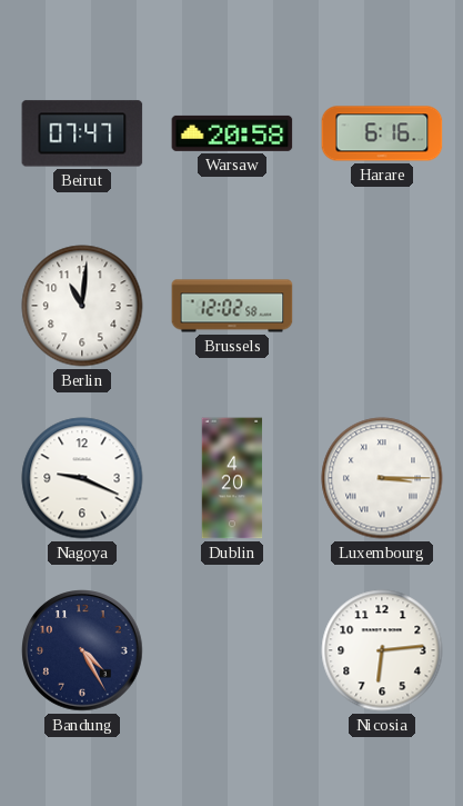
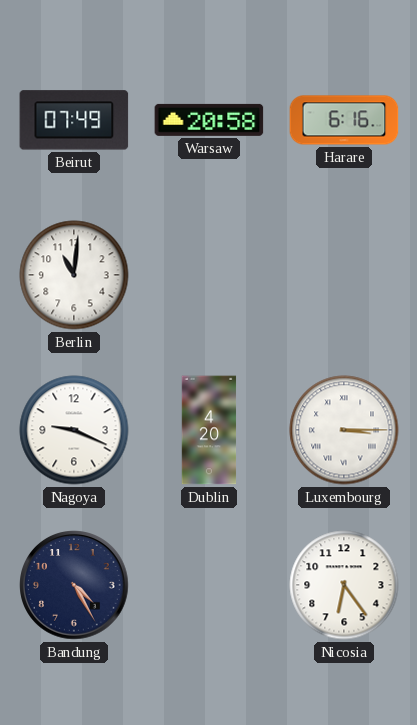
Beirut: 07:47 -> 07:49 (74, 120)
Brussels: 12:02 -> none (232, 306)
Nicosia: 6:14 -> 6:24 (344, 585)
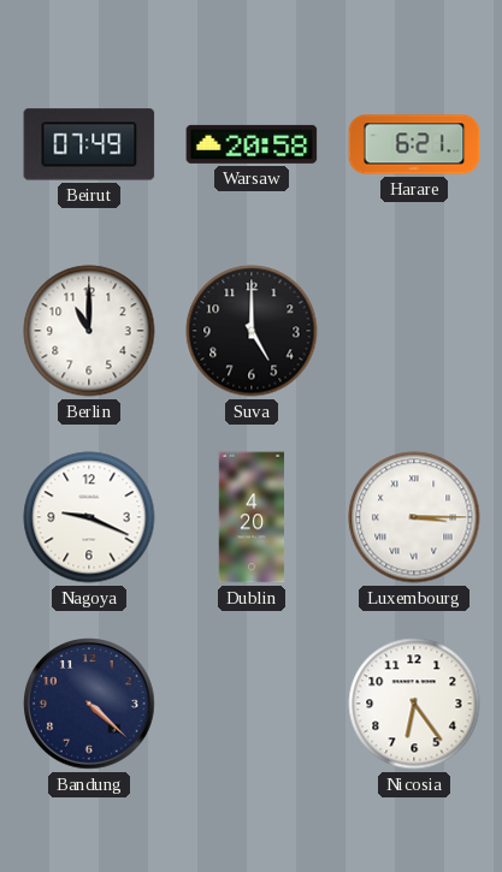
Harare: 6:16 -> 6:21 (414, 144)
Berlin: 11:01 -> 11:00 (89, 331)
Suva: none -> 5:00 (252, 331)
Bandung: 4:25 -> 4:22 (89, 704)
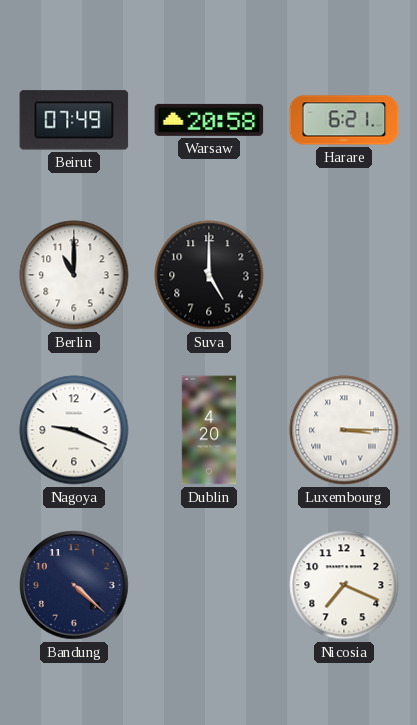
Nicosia: 6:24 -> 7:19 (344, 585)
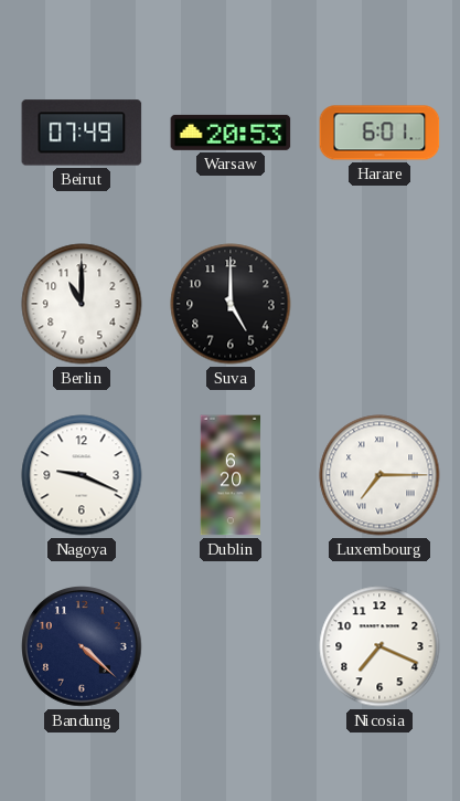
Warsaw: 20:58 -> 20:53 (231, 133)
Harare: 6:21 -> 6:01 (379, 133)
Dublin: 4:20 -> 6:20 (231, 475)
Luxembourg: 3:15 -> 7:15 (379, 475)
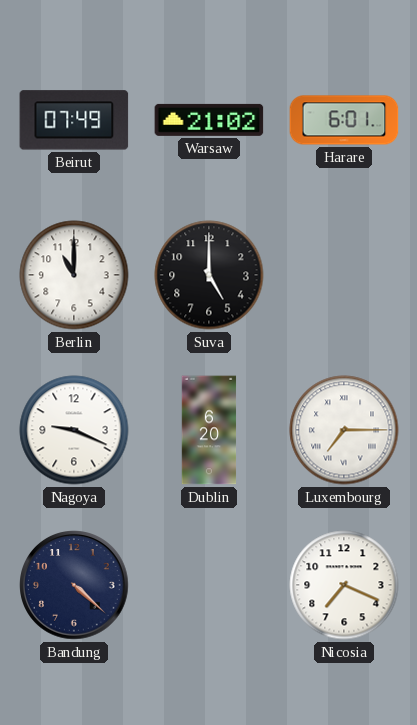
Warsaw: 20:53 -> 21:02 (209, 120)
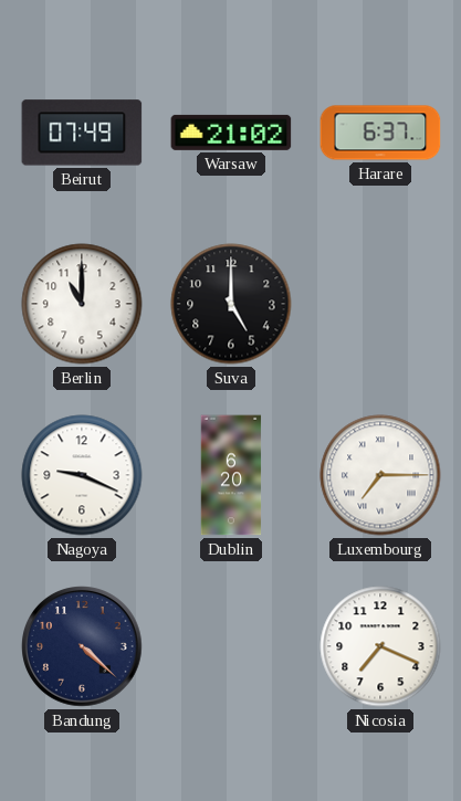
Harare: 6:01 -> 6:37 (380, 133)
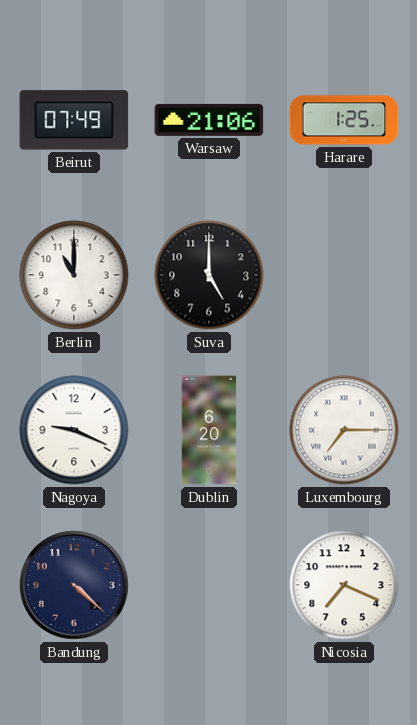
Warsaw: 21:02 -> 21:06 (209, 120)
Harare: 6:37 -> 1:25 (344, 120)
